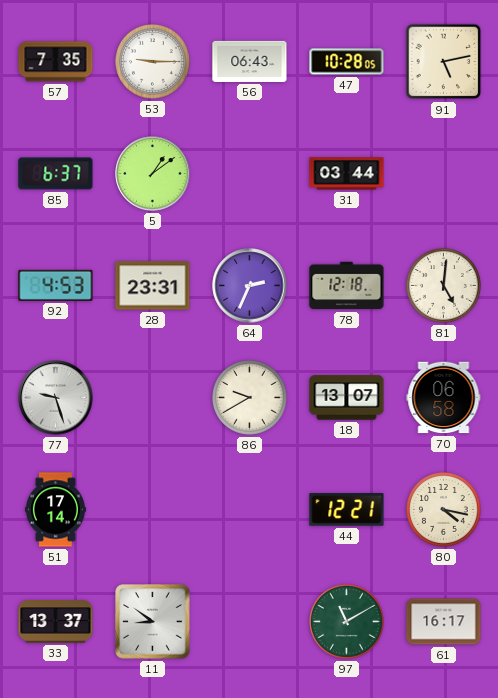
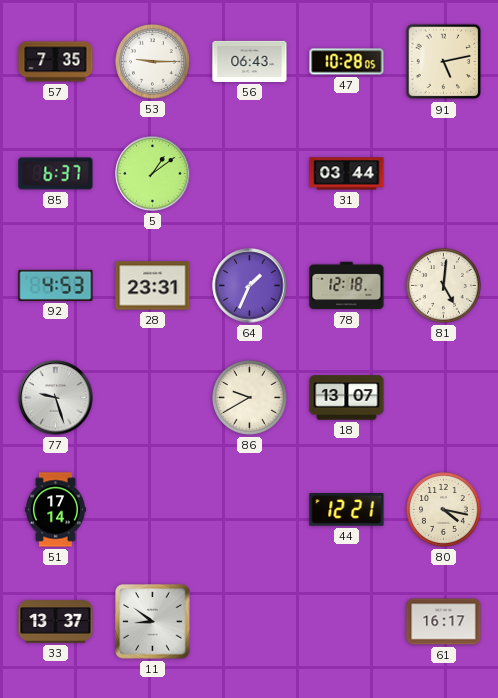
64: 2:34 -> 1:34 (250, 286)
70: 06:58 -> none (444, 398)
97: 11:10 -> none (347, 622)
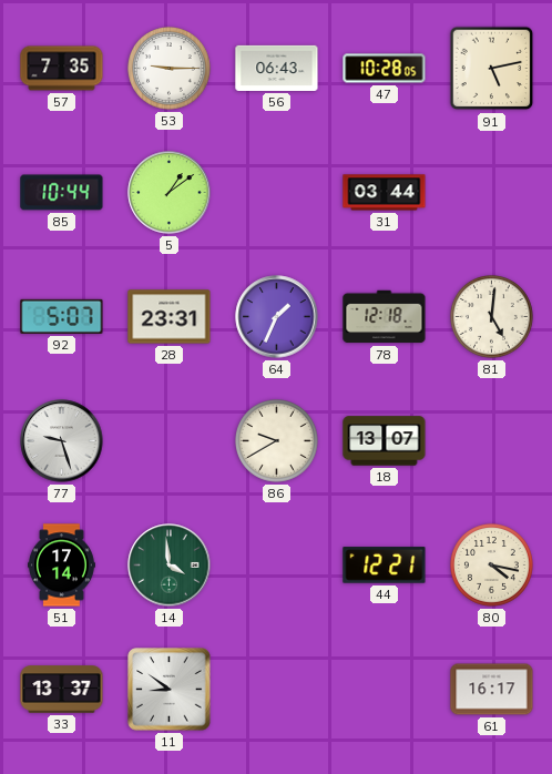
85: 6:37 -> 10:44 (62, 193)
92: 4:53 -> 5:07 (62, 316)
14: none -> 3:59 (170, 566)
